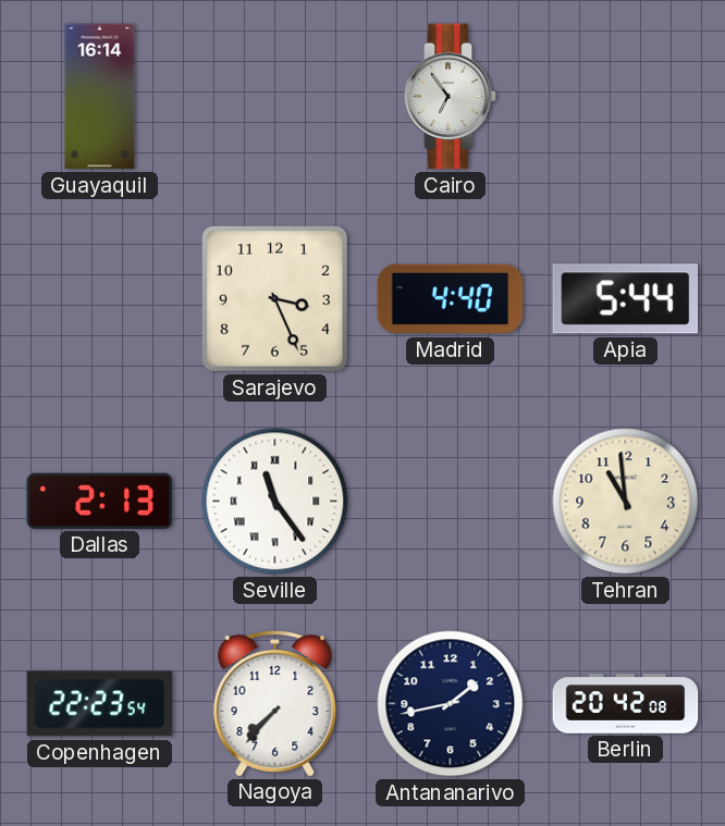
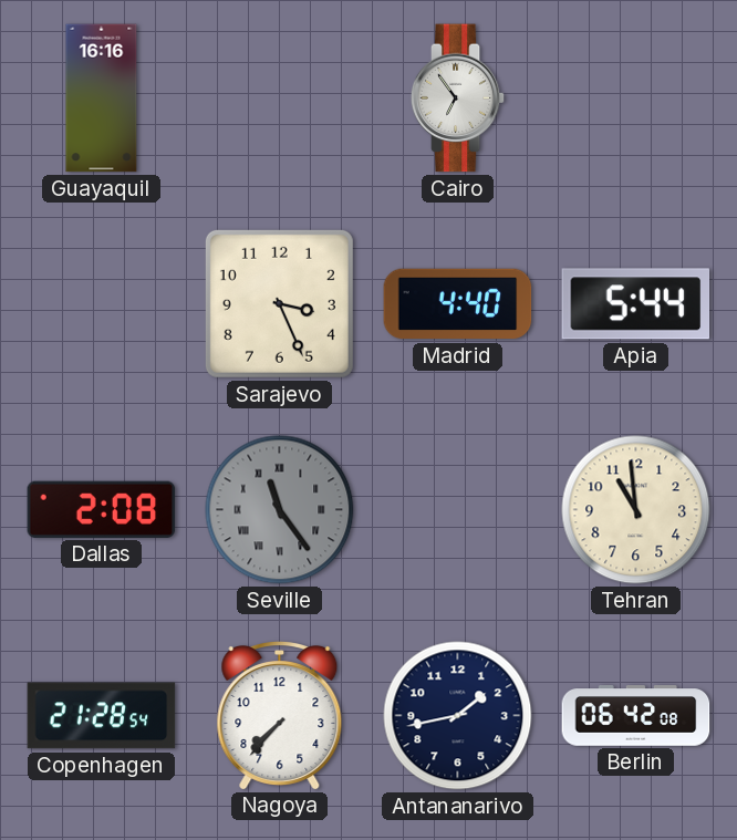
Guayaquil: 16:14 -> 16:16 (102, 98)
Dallas: 2:13 -> 2:08 (102, 509)
Seville dial: white -> grey (280, 510)
Copenhagen: 22:23 -> 21:28 (102, 716)
Berlin: 20:42 -> 06:42 (636, 716)
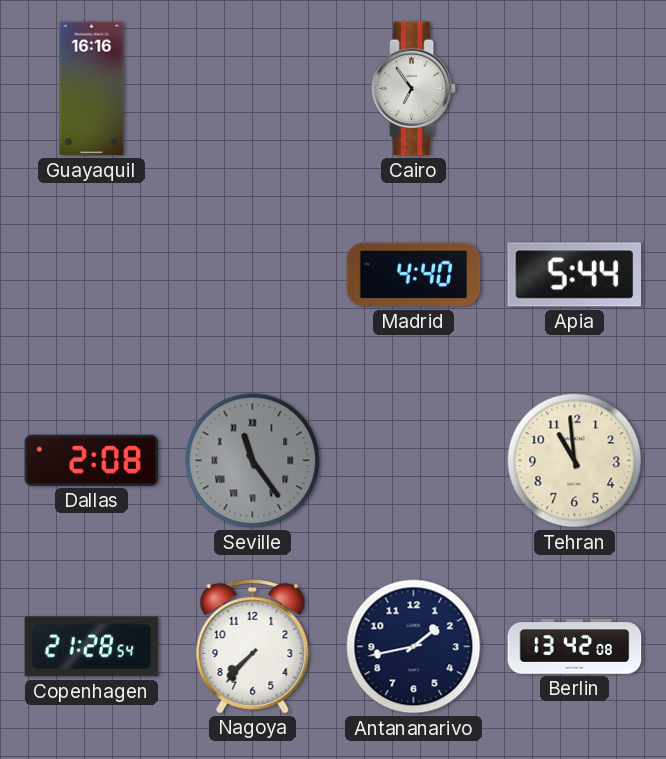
Sarajevo: 3:26 -> none (279, 303)
Berlin: 06:42 -> 13:42 (575, 647)
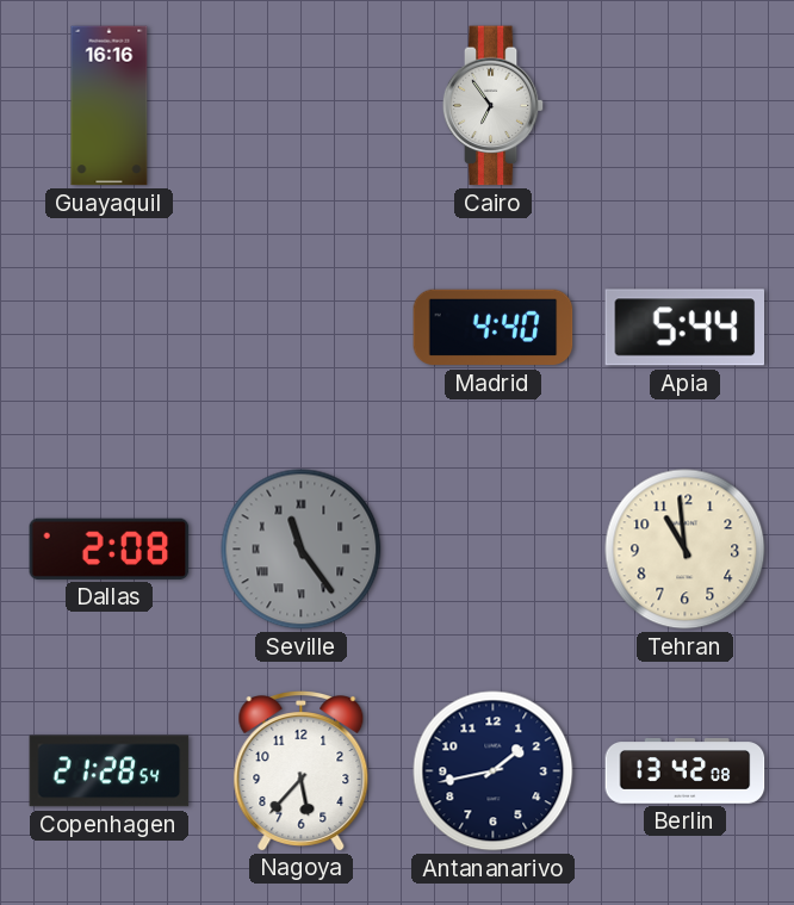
Nagoya: 7:37 -> 5:37 (302, 771)
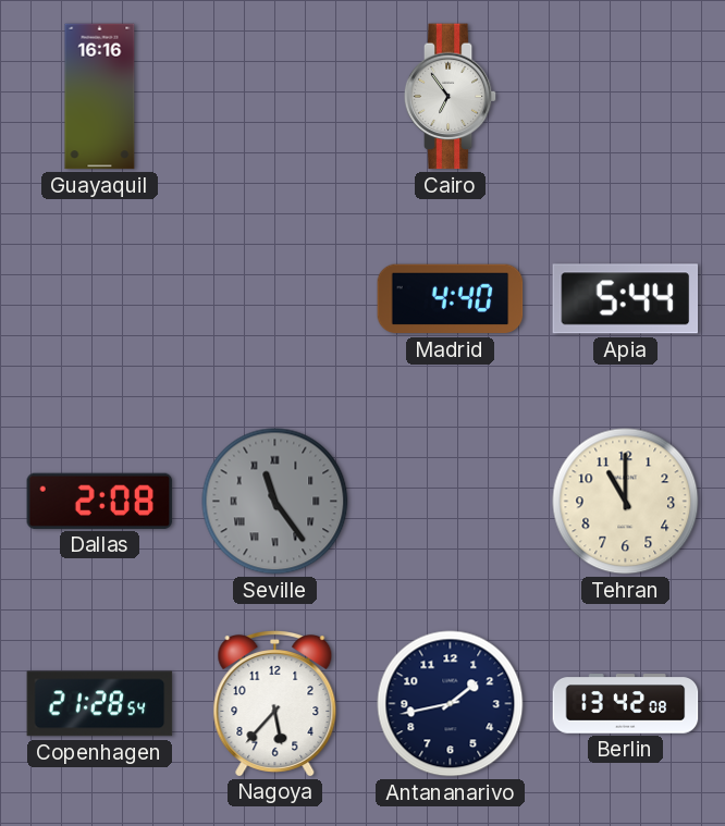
Tehran: 10:59 -> 11:00 (626, 502)
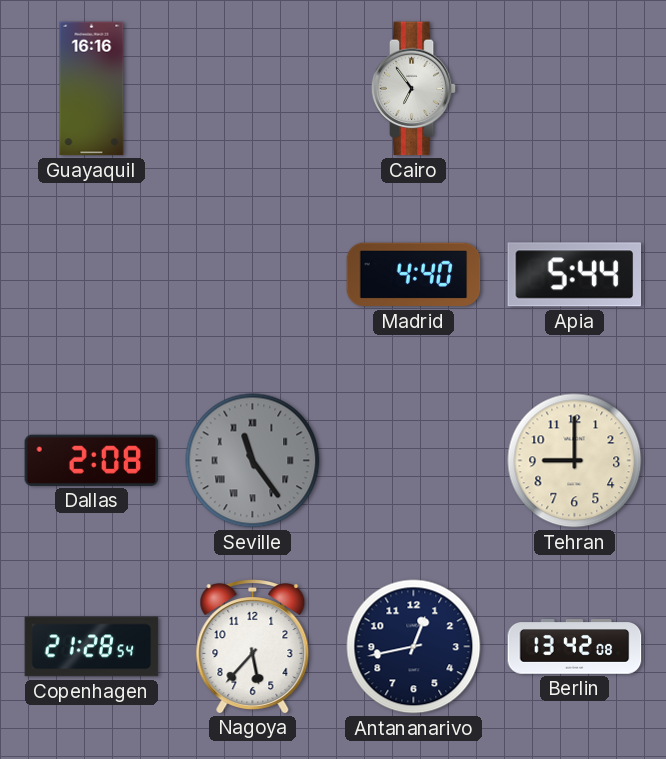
Tehran: 11:00 -> 9:00 (575, 461)
Antananarivo: 1:43 -> 12:43 (414, 647)
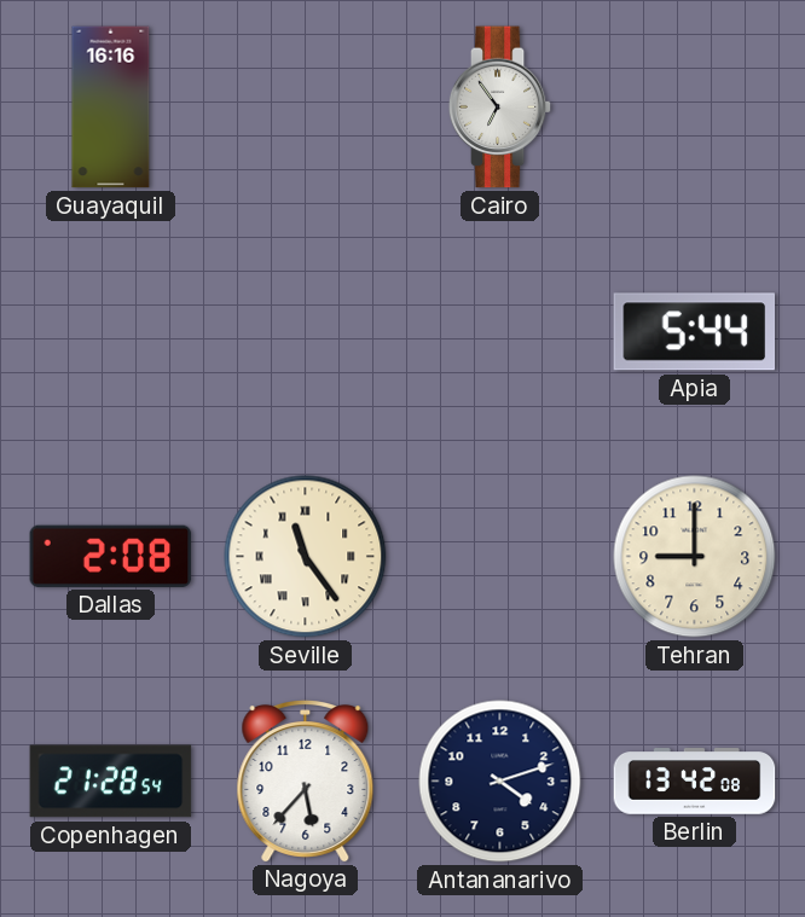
Madrid: 4:40 -> none (414, 275)
Seville dial: grey -> cream (306, 557)
Antananarivo: 12:43 -> 4:12 (500, 782)
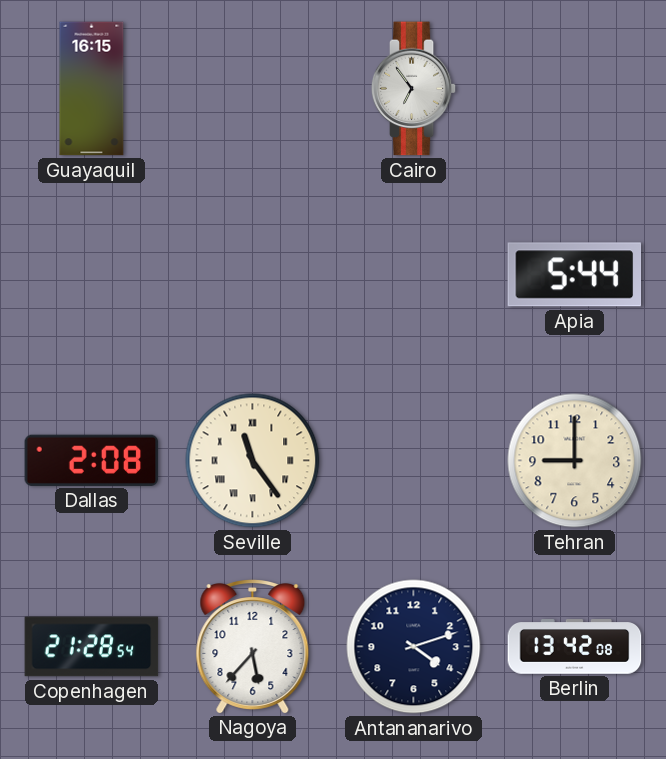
Guayaquil: 16:16 -> 16:15 (92, 89)
